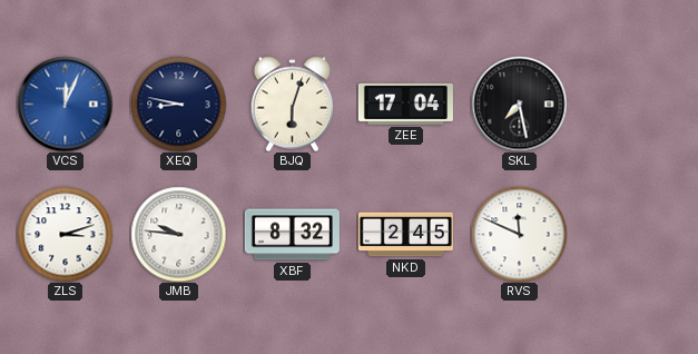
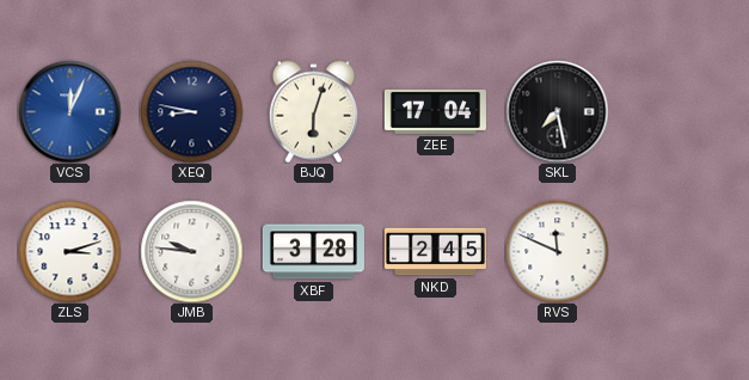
XBF: 8:32 -> 3:28 (313, 252)
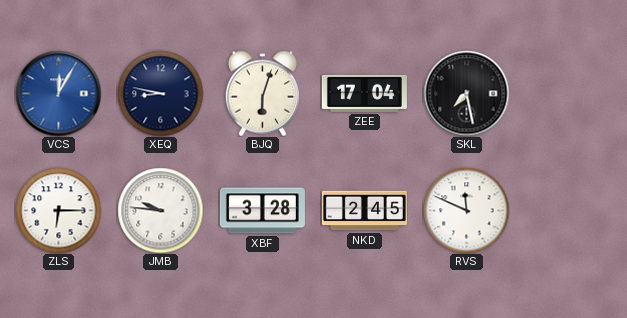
VCS: 12:04 -> 12:05 (58, 93)
ZLS: 3:12 -> 6:15 (58, 210)
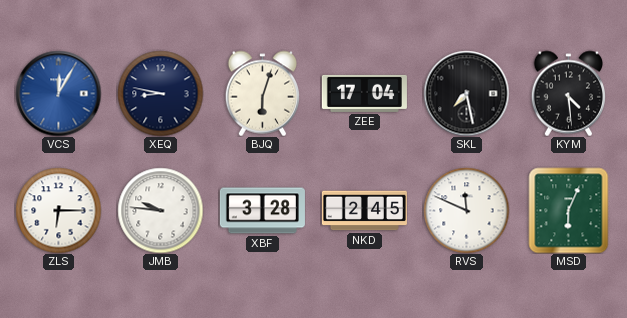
KYM: none -> 4:29 (569, 93)
MSD: none -> 6:04 (569, 210)
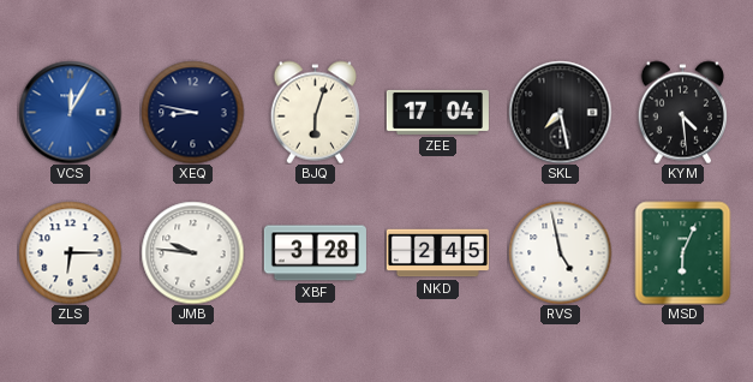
RVS: 11:49 -> 4:58 (560, 252)
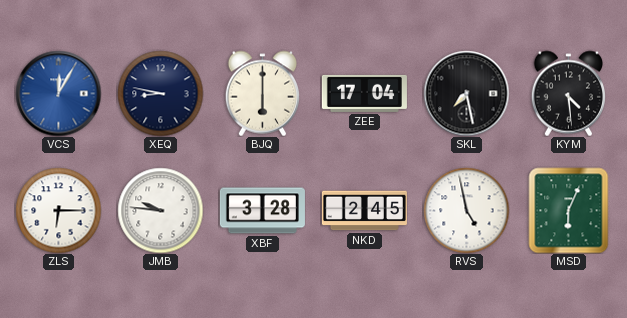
BJQ: 6:03 -> 6:00 (263, 93)
